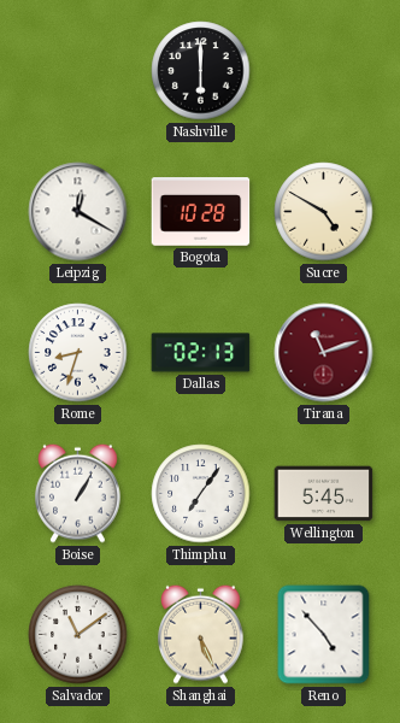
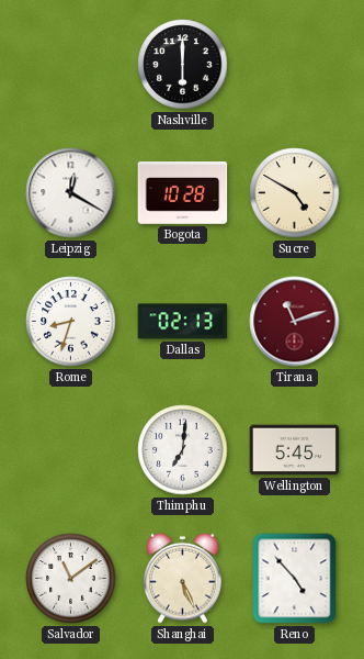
Boise: 1:05 -> none (78, 493)
Thimphu: 7:06 -> 7:01 (183, 450)
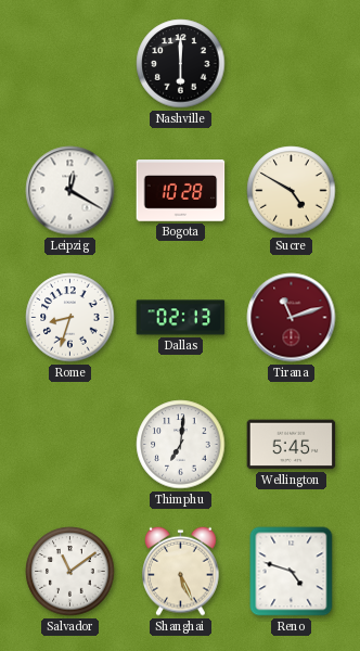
Reno: 4:53 -> 4:48 (292, 572)
